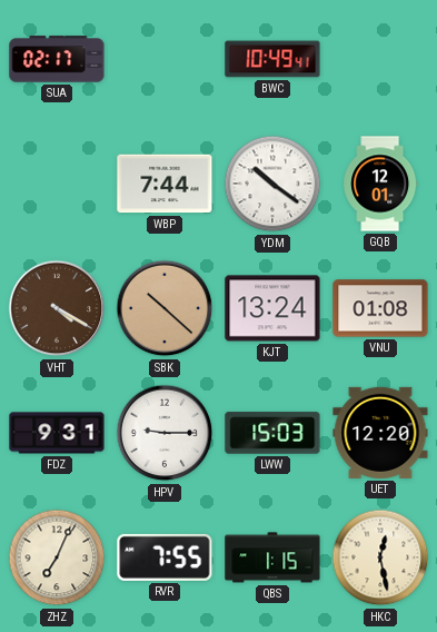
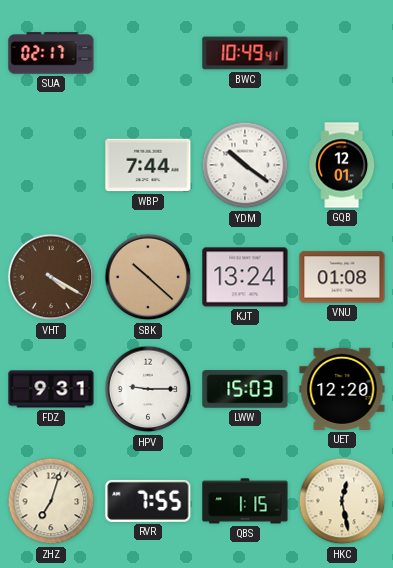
ZHZ: 7:04 -> 7:03 (51, 501)
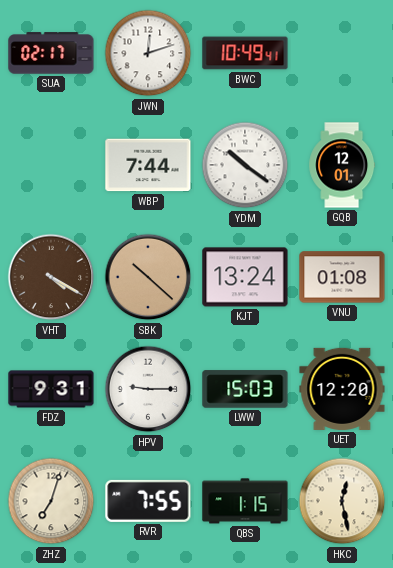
JWN: none -> 12:12 (148, 53)
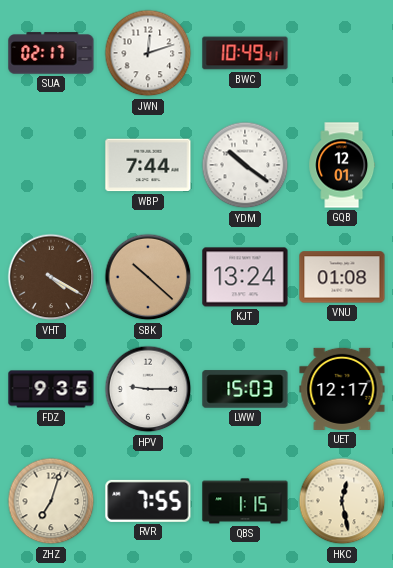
FDZ: 9:31 -> 9:35 (51, 389)
UET: 12:20 -> 12:17 (342, 389)
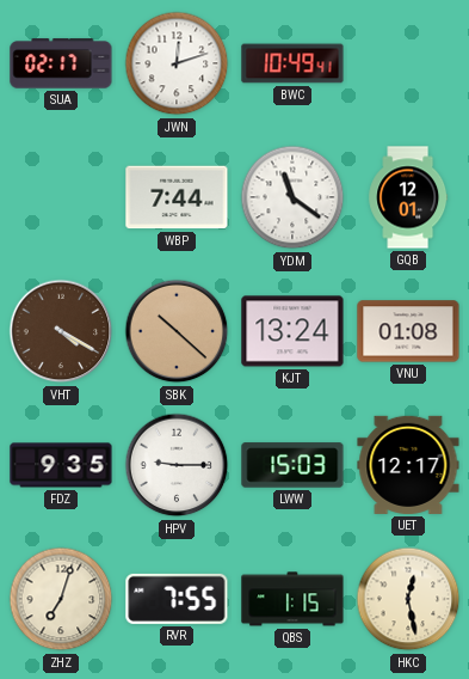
YDM: 10:21 -> 11:21 (292, 197)
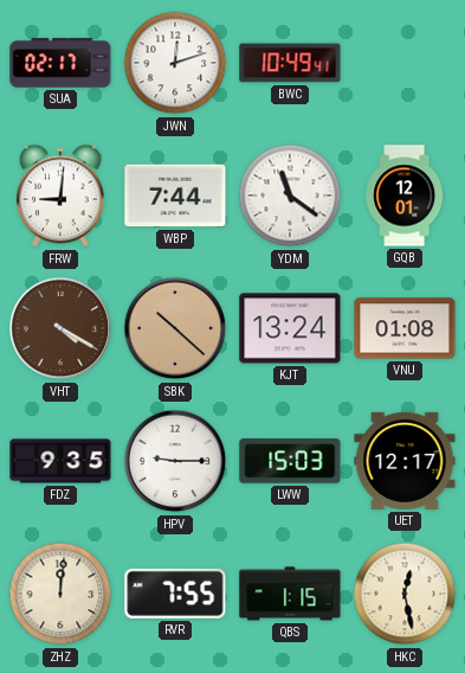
FRW: none -> 9:01 (60, 196)
ZHZ: 7:03 -> 12:01 (60, 594)
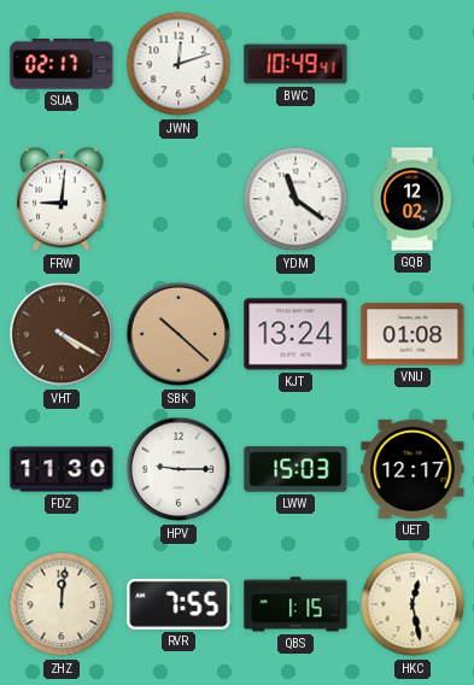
WBP: 7:44 -> none (175, 196)
GQB: 12:01 -> 12:02 (412, 199)
FDZ: 9:35 -> 11:30 (62, 469)
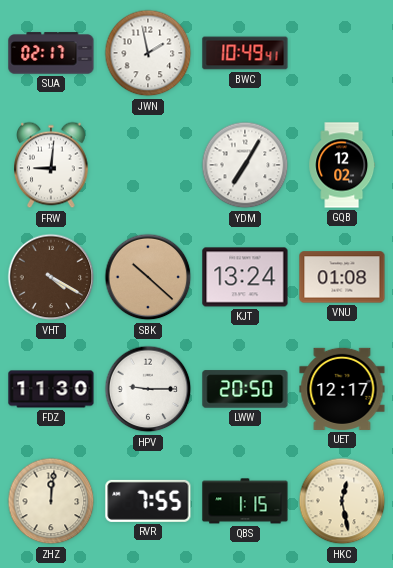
JWN: 12:12 -> 1:58 (148, 53)
YDM: 11:21 -> 7:05 (245, 165)
LWW: 15:03 -> 20:50 (245, 389)
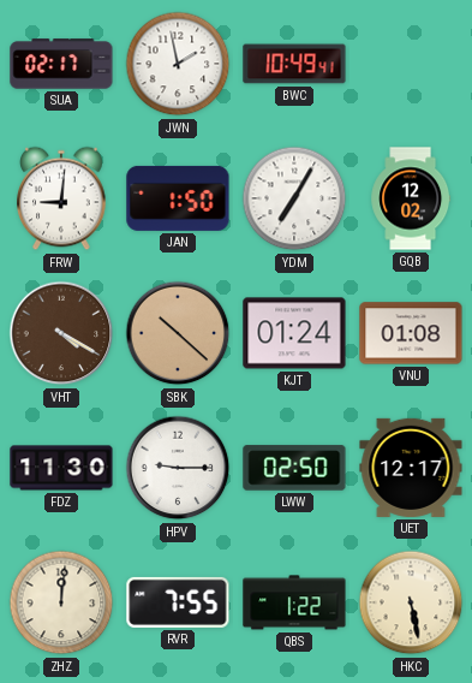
JAN: none -> 1:50 (178, 198)
KJT: 13:24 -> 01:24 (294, 333)
LWW: 20:50 -> 02:50 (294, 468)
QBS: 1:15 -> 1:22 (294, 602)
HKC: 12:28 -> 5:28 (411, 602)
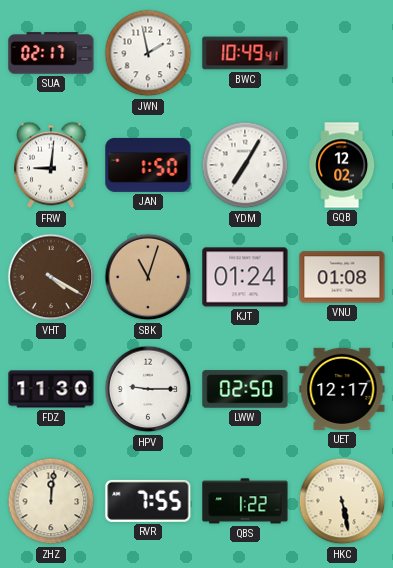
SBK: 10:22 -> 11:03 (148, 277)
